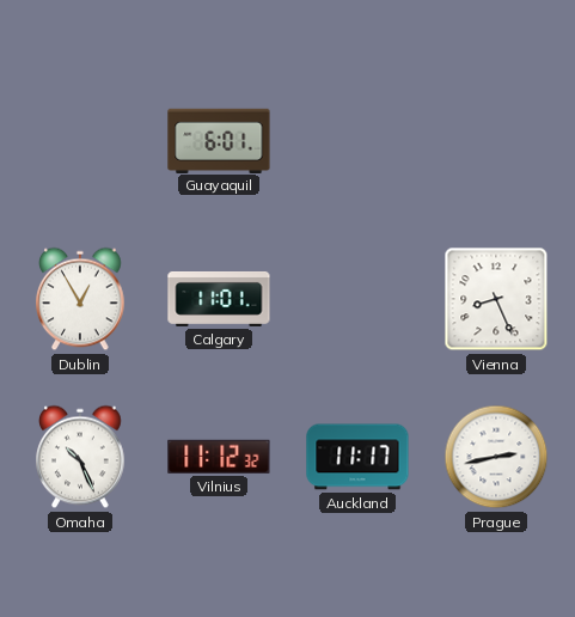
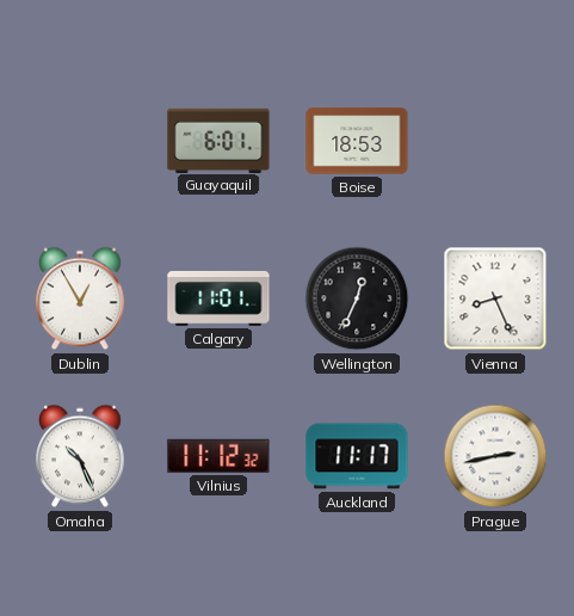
Boise: none -> 18:53 (357, 141)
Wellington: none -> 12:34 (357, 298)
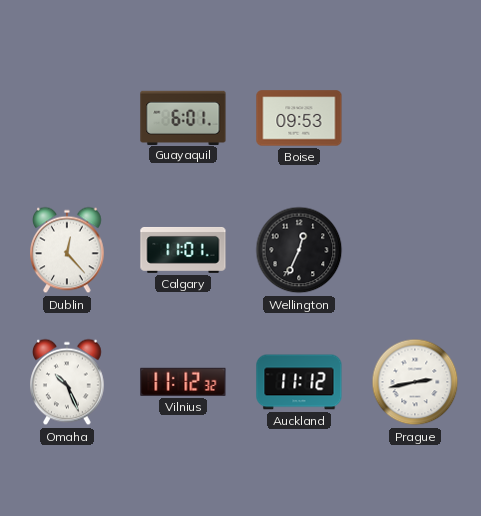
Boise: 18:53 -> 09:53 (299, 118)
Dublin: 12:55 -> 12:23 (68, 250)
Vienna: 8:26 -> none (495, 298)
Auckland: 11:17 -> 11:12 (299, 382)
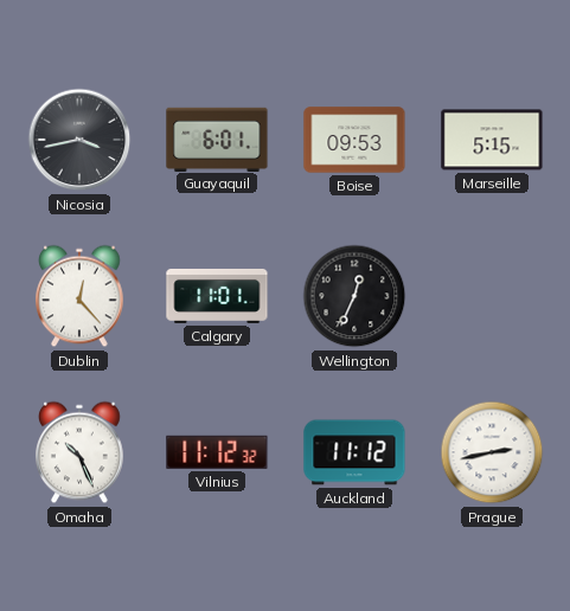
Nicosia: none -> 3:43 (79, 140)
Marseille: none -> 5:15 (492, 140)
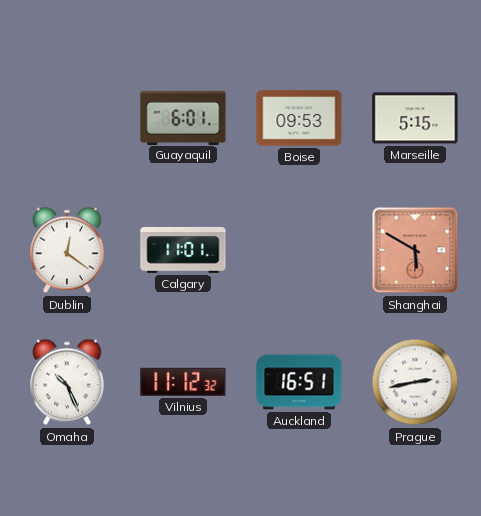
Nicosia: 3:43 -> none (79, 140)
Dublin: 12:23 -> 12:21 (68, 250)
Wellington: 12:34 -> none (354, 296)
Shanghai: none -> 5:50 (415, 250)
Auckland: 11:12 -> 16:51 (299, 382)
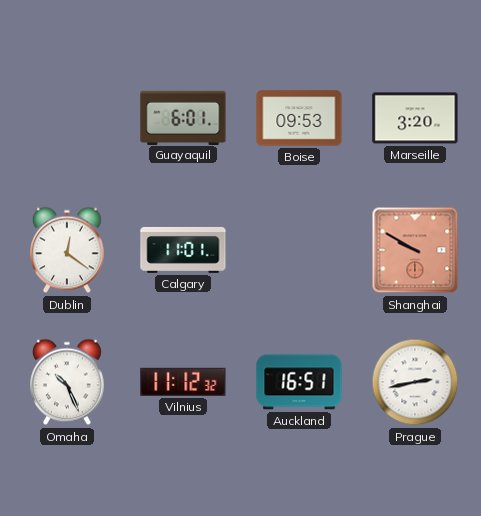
Marseille: 5:15 -> 3:20 (415, 118)
Shanghai: 5:50 -> 9:50 (415, 250)
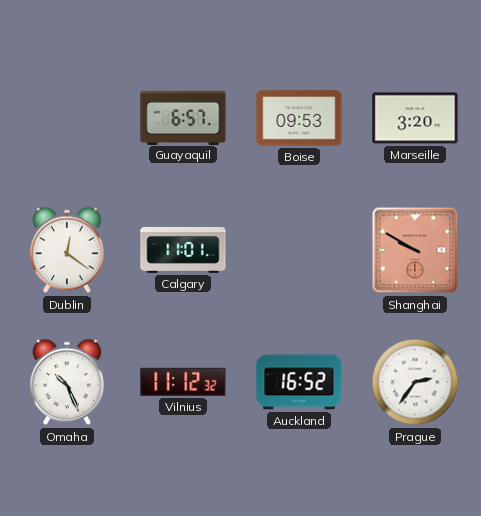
Guayaquil: 6:01 -> 6:57 (183, 117)
Auckland: 16:51 -> 16:52 (299, 382)
Prague: 2:43 -> 2:36 (415, 382)
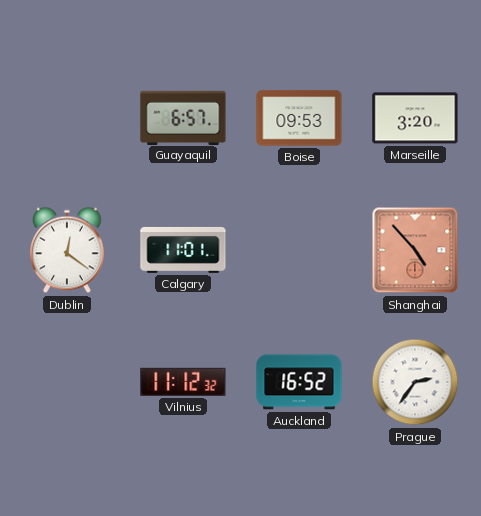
Shanghai: 9:50 -> 4:53 (415, 250)
Omaha: 10:26 -> none (68, 382)
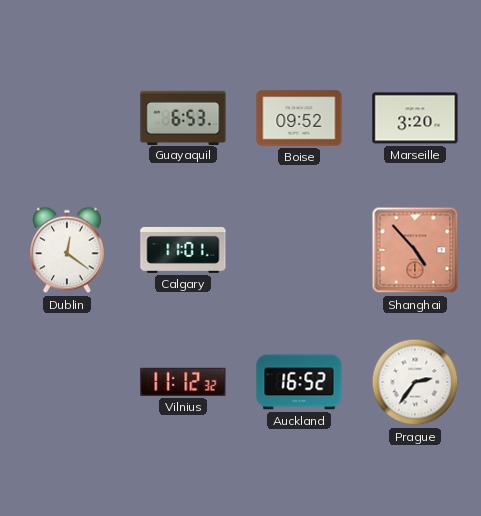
Guayaquil: 6:57 -> 6:53 (183, 117)
Boise: 09:53 -> 09:52 (299, 118)
